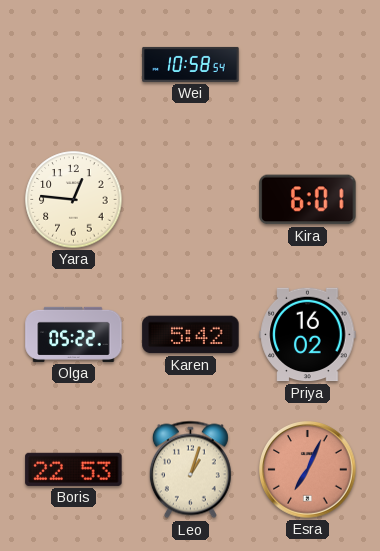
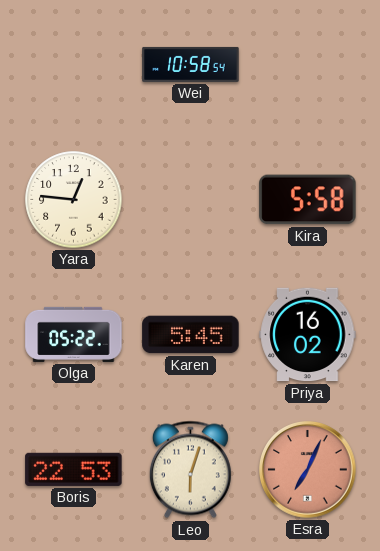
Kira: 6:01 -> 5:58 (308, 200)
Karen: 5:42 -> 5:45 (191, 335)
Leo: 1:03 -> 6:03 (190, 470)
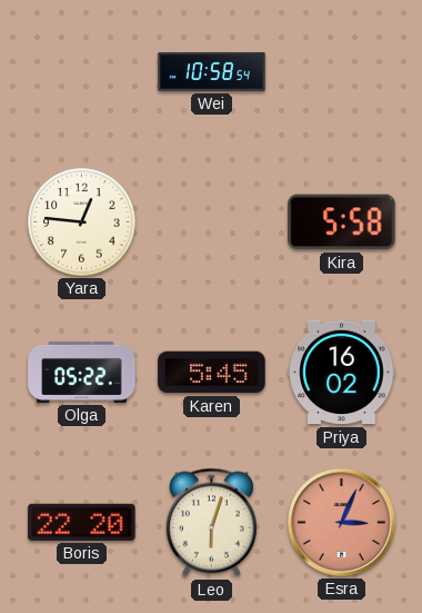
Boris: 22:53 -> 22:20 (82, 522)
Esra: 7:04 -> 3:04 (342, 523)
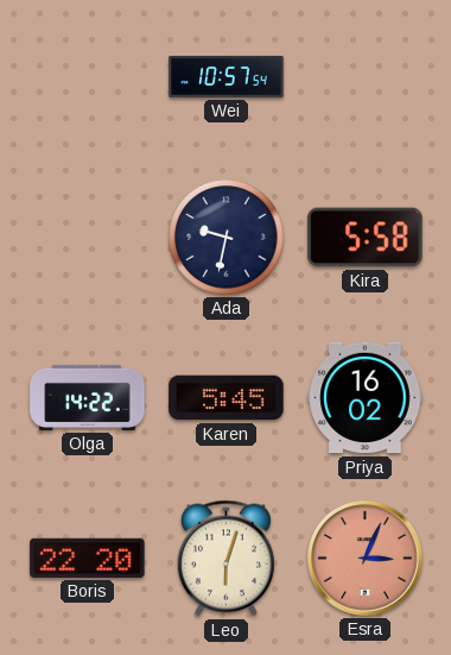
Wei: 10:58 -> 10:57 (227, 76)
Yara: 12:46 -> none (82, 223)
Ada: none -> 9:32 (227, 238)
Olga: 05:22 -> 14:22 (88, 397)
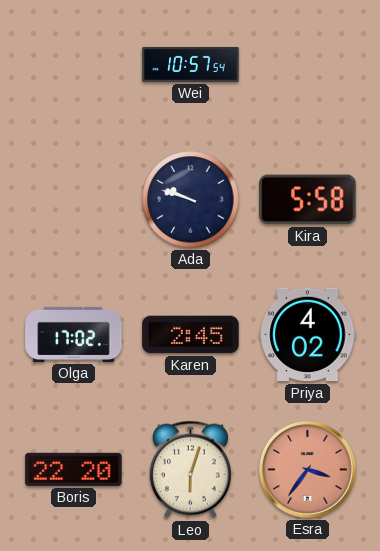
Ada: 9:32 -> 9:48 (191, 200)
Olga: 14:22 -> 17:02 (74, 334)
Karen: 5:45 -> 2:45 (191, 335)
Priya: 16:02 -> 4:02 (308, 335)
Esra: 3:04 -> 3:36 (308, 470)
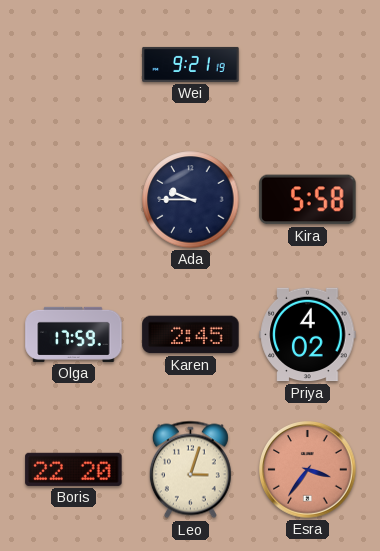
Wei: 10:57 -> 9:21 (191, 64)
Ada: 9:48 -> 9:45 (191, 200)
Olga: 17:02 -> 17:59 (74, 334)
Leo: 6:03 -> 3:03 (190, 470)
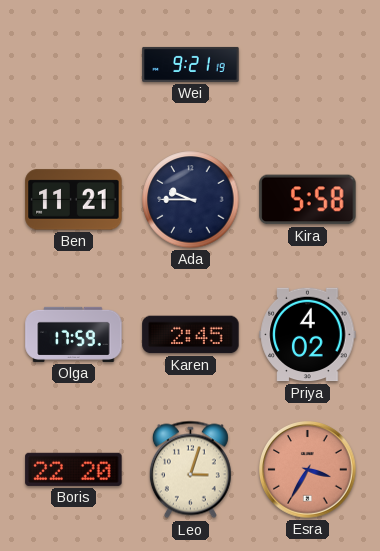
Ben: none -> 11:21 (74, 200)
Esra: 3:36 -> 3:35 (308, 470)
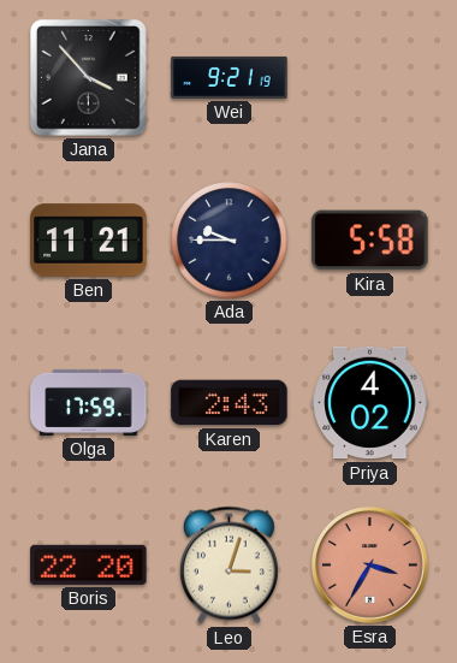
Jana: none -> 3:53 (88, 77)
Karen: 2:45 -> 2:43 (230, 403)
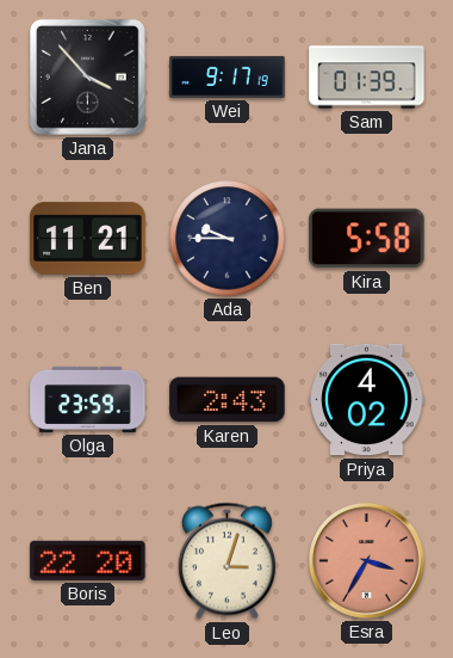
Wei: 9:21 -> 9:17 (228, 76)
Sam: none -> 01:39 (367, 78)
Olga: 17:59 -> 23:59 (88, 399)
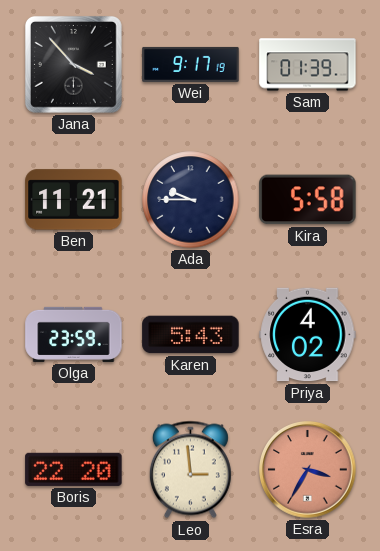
Karen: 2:43 -> 5:43 (191, 335)
Leo: 3:03 -> 2:59 (190, 470)
